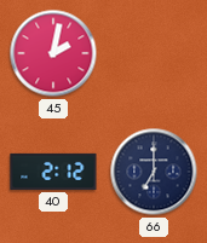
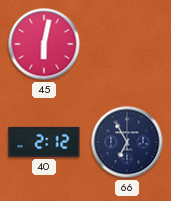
45: 2:02 -> 6:02 (44, 44)
66: 7:00 -> 6:55 (127, 142)
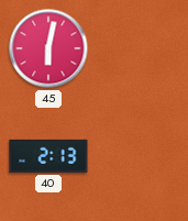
40: 2:12 -> 2:13 (48, 156)
66: 6:55 -> none (127, 142)
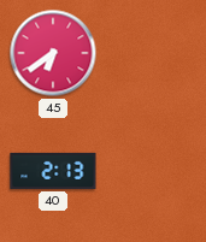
45: 6:02 -> 6:39 (53, 53)
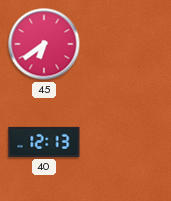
40: 2:13 -> 12:13 (44, 142)
